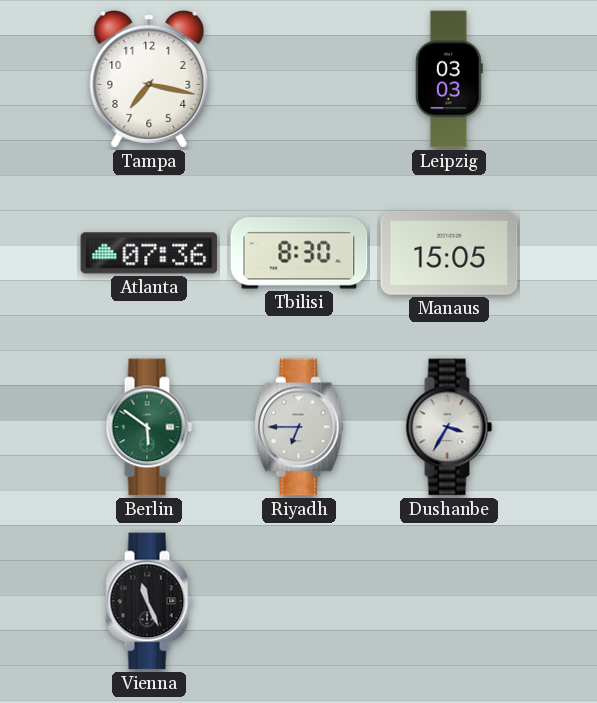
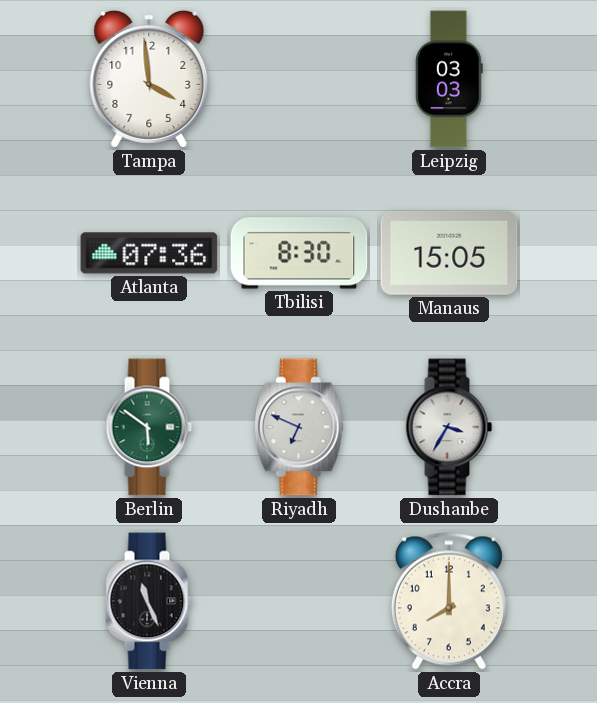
Tampa: 7:17 -> 3:59 (149, 79)
Riyadh: 6:45 -> 6:49 (299, 427)
Accra: none -> 8:00 (449, 601)
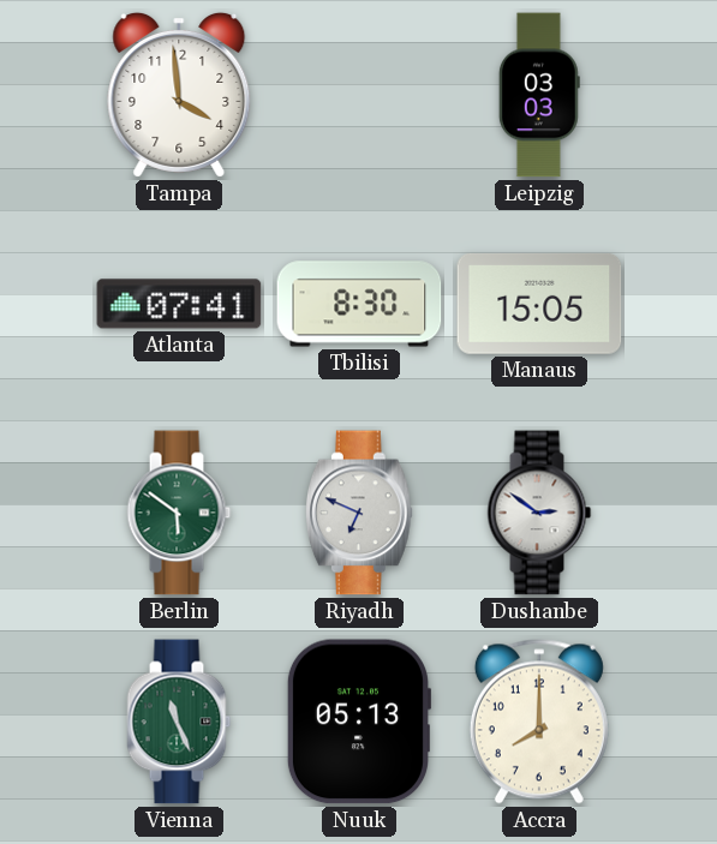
Atlanta: 07:36 -> 07:41 (179, 304)
Dushanbe: 3:35 -> 2:51 (539, 513)
Vienna dial: black -> green (179, 722)
Nuuk: none -> 05:13 (358, 722)
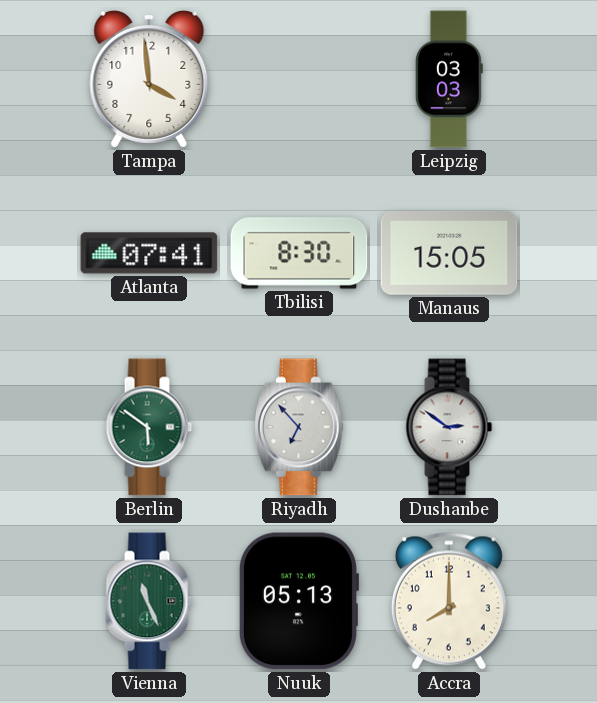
Riyadh: 6:49 -> 6:53 (299, 427)
